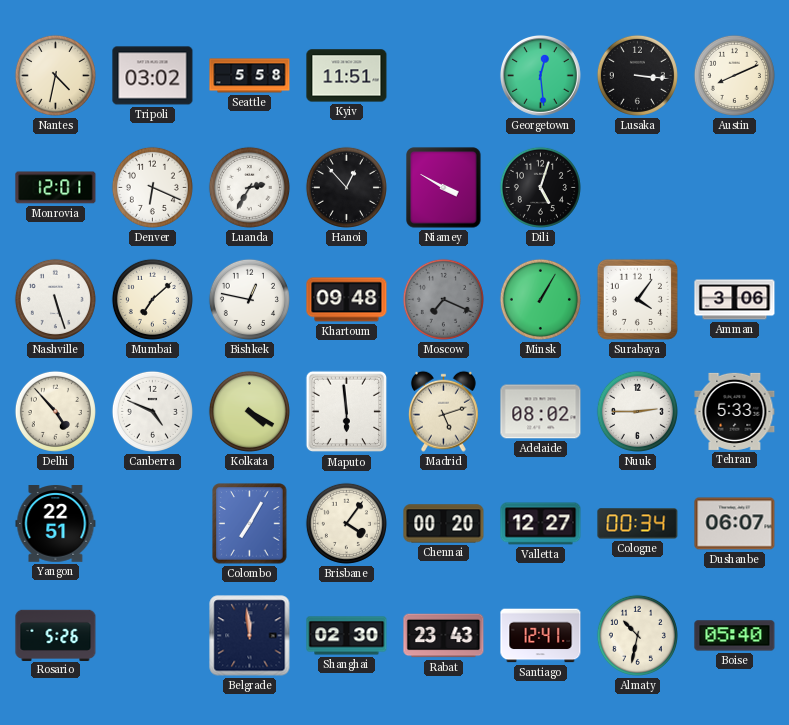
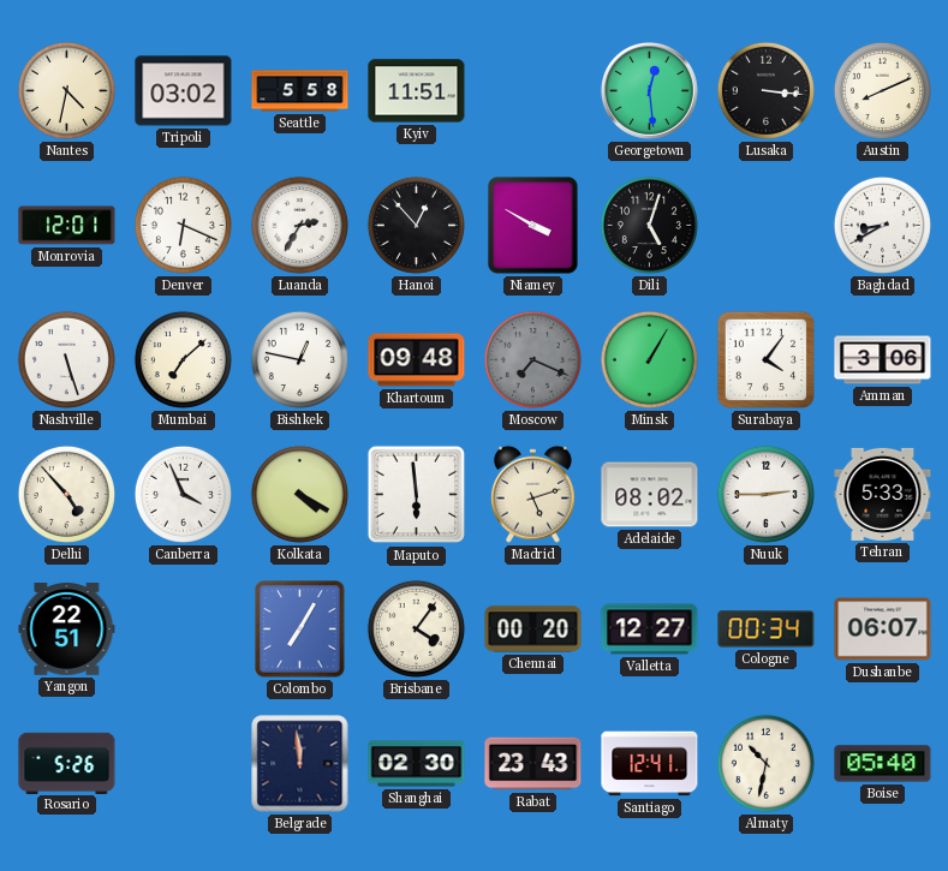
Baghdad: none -> 8:40 (882, 225)
Canberra: 4:49 -> 3:56 (183, 494)
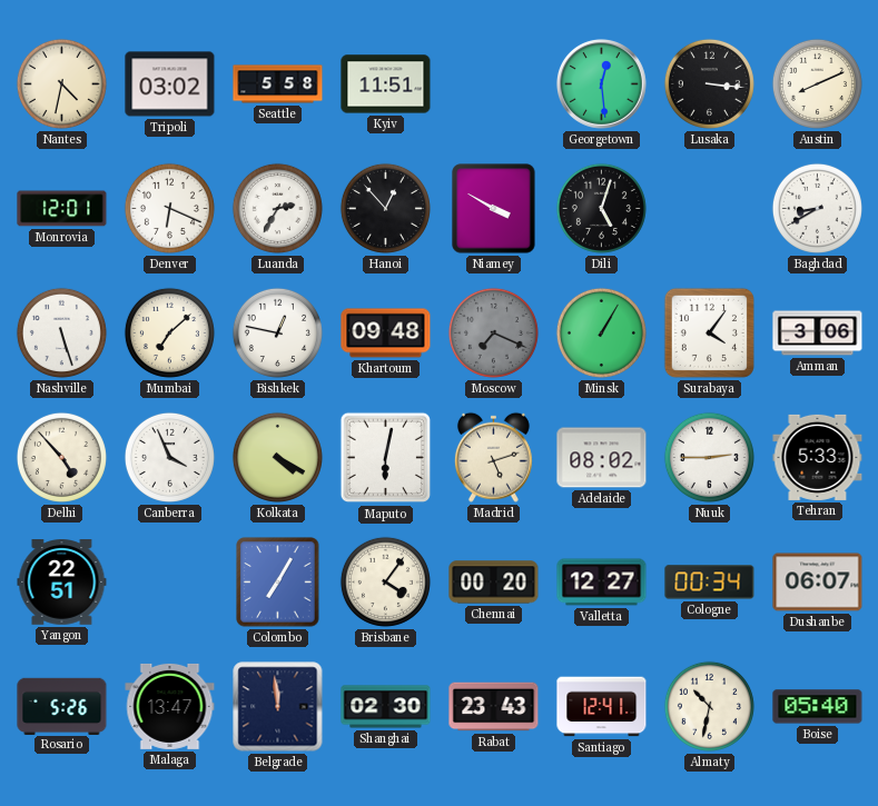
Maputo: 5:59 -> 6:02 (386, 458)
Malaga: none -> 13:47 (170, 706)
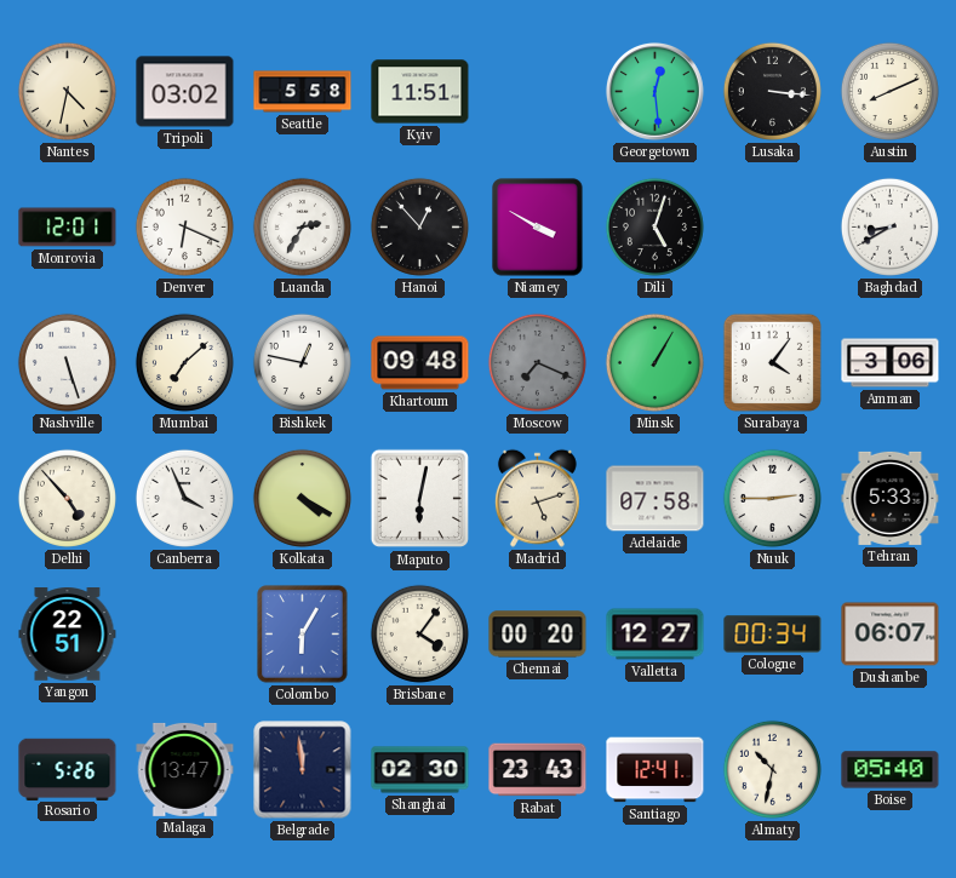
Adelaide: 08:02 -> 07:58 (656, 499)
Colombo: 7:05 -> 6:05 (303, 635)
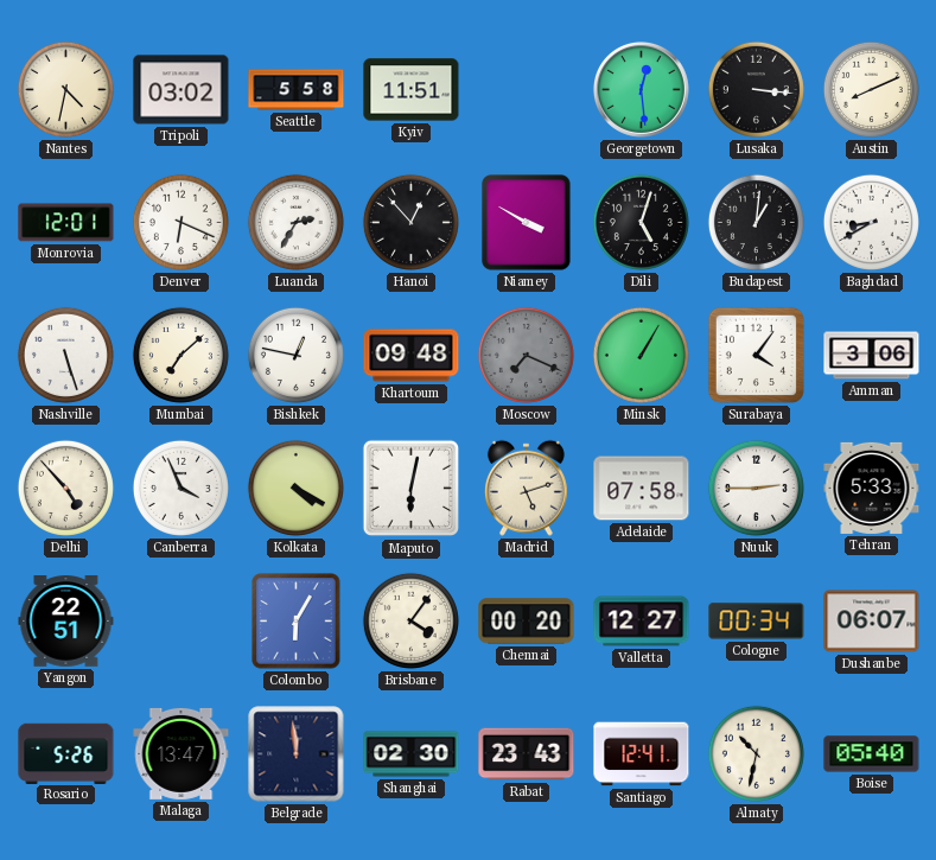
Budapest: none -> 1:01 (756, 222)
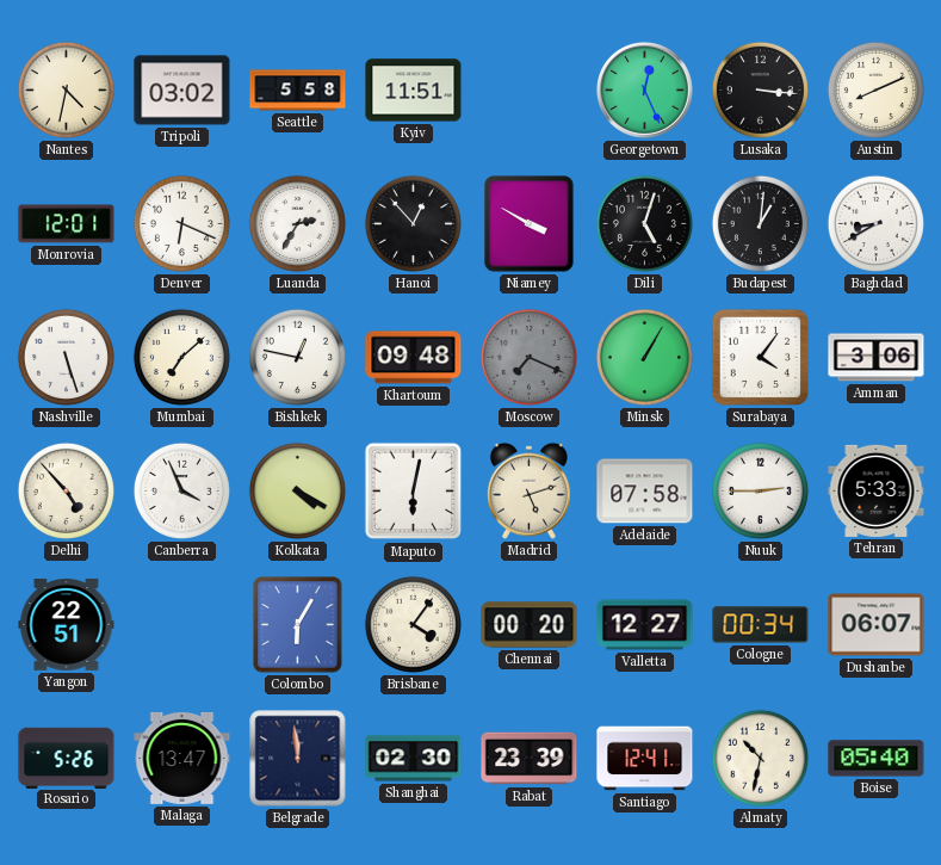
Georgetown: 12:29 -> 12:26 (644, 89)
Rabat: 23:43 -> 23:39 (530, 759)
